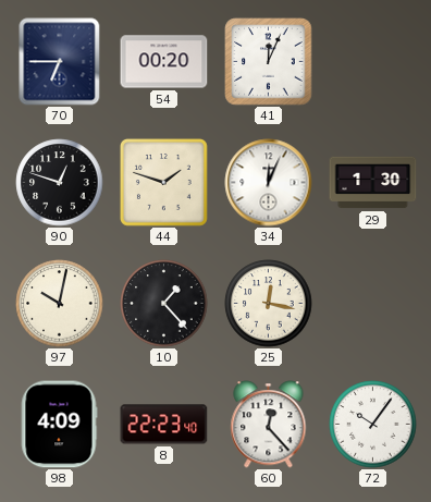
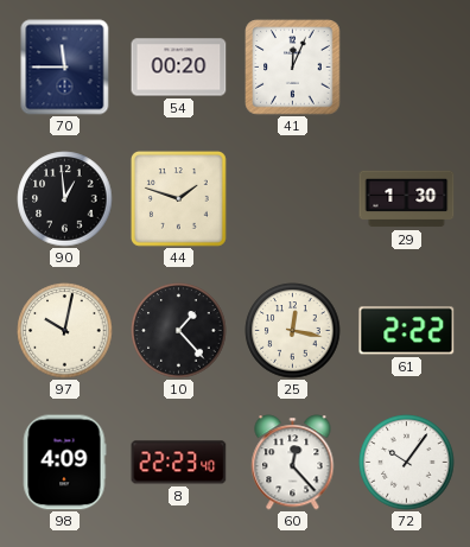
70: 6:45 -> 11:45 (65, 68)
90: 12:48 -> 12:59 (65, 199)
34: 12:04 -> none (269, 183)
61: none -> 2:22 (407, 331)
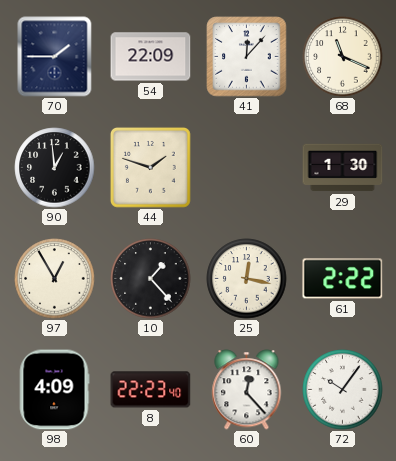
70: 11:45 -> 1:45 (55, 57)
54: 00:20 -> 22:09 (151, 57)
41: 12:04 -> 12:07 (247, 57)
68: none -> 11:19 (343, 57)
97: 10:02 -> 12:55 (55, 279)
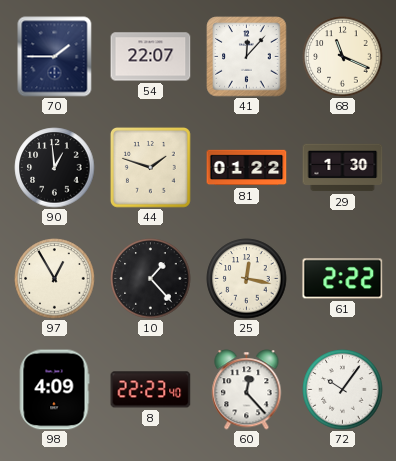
54: 22:09 -> 22:07 (151, 57)
81: none -> 01:22 (247, 168)
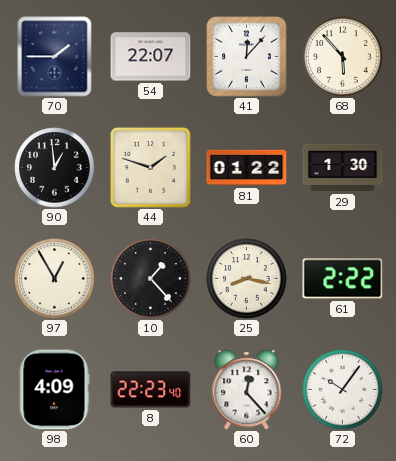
68: 11:19 -> 5:53 (343, 57)
25: 12:17 -> 8:17 (247, 279)
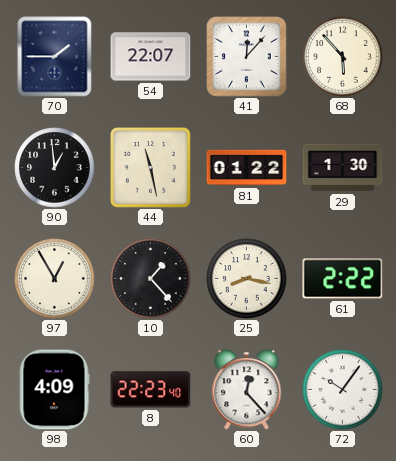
44: 1:48 -> 11:28 (151, 168)
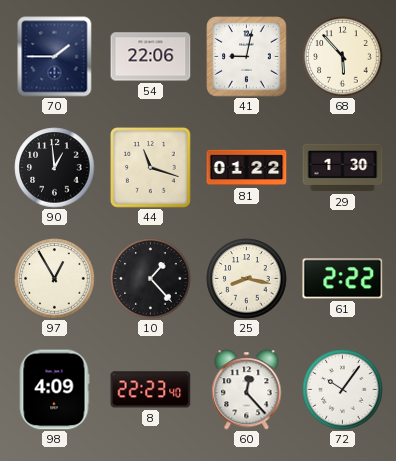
54: 22:07 -> 22:06 (151, 57)
41: 12:07 -> 9:02 (247, 57)
44: 11:28 -> 11:18 (151, 168)
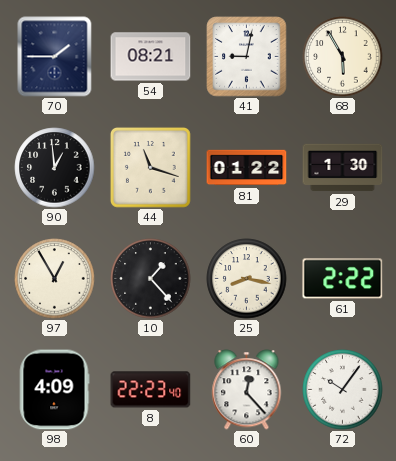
54: 22:06 -> 08:21 (151, 57)
68: 5:53 -> 5:55 (343, 57)
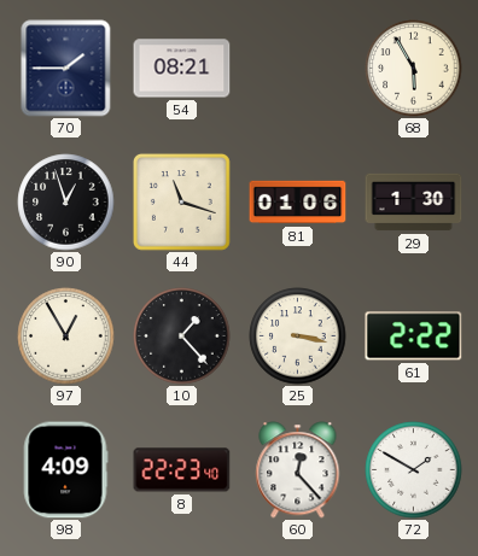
41: 9:02 -> none (247, 57)
90: 12:59 -> 12:57 (66, 203)
81: 01:22 -> 01:06 (298, 203)
25: 8:17 -> 3:17 (298, 336)
72: 10:06 -> 1:50 (414, 470)
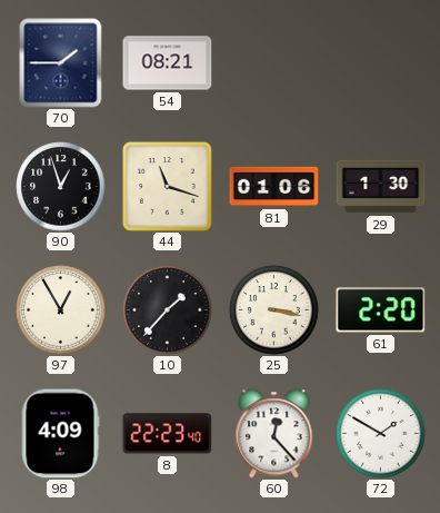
68: 5:55 -> none (414, 69)
10: 1:23 -> 1:37 (168, 310)
61: 2:22 -> 2:20 (381, 310)
